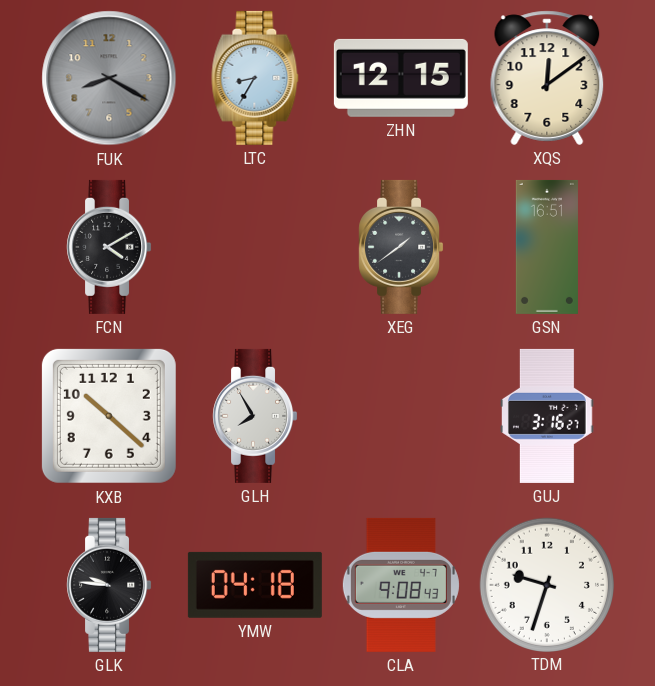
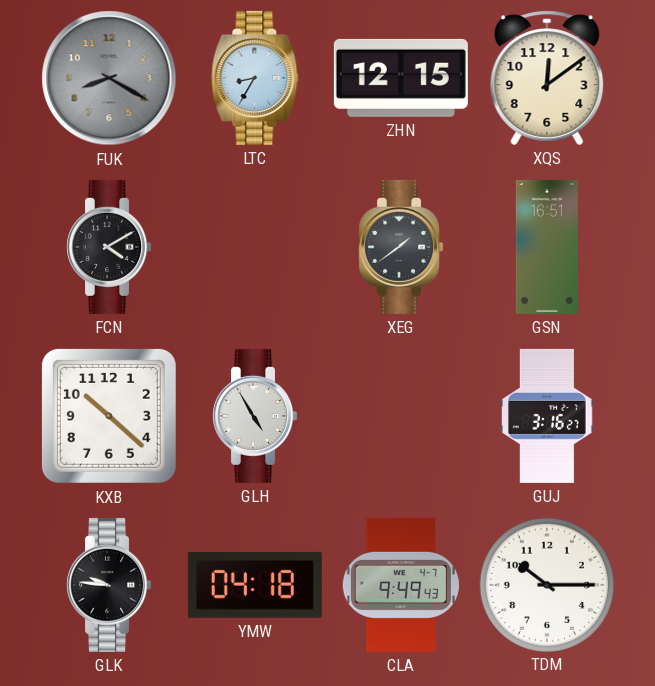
GLH: 7:55 -> 4:55 (255, 416)
CLA: 9:08 -> 9:49 (401, 585)
TDM: 9:33 -> 10:15 (546, 584)
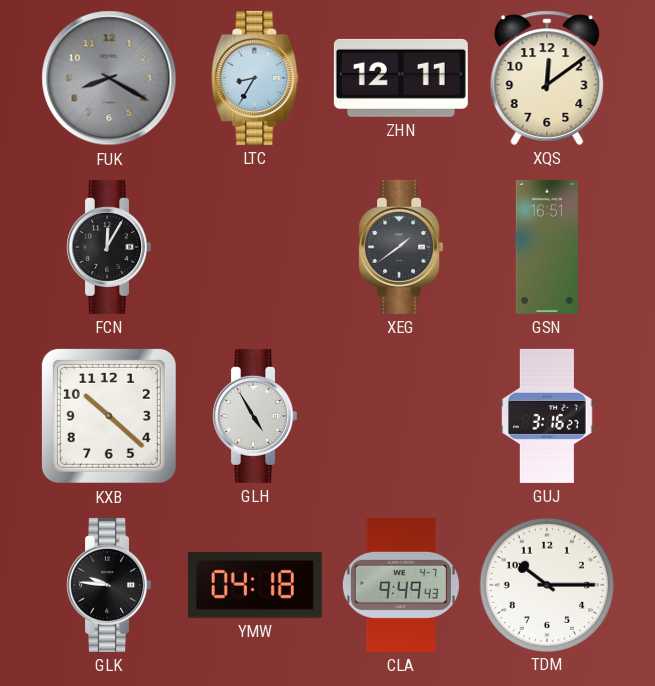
ZHN: 12:15 -> 12:11 (401, 78)
FCN: 4:10 -> 12:05 (109, 247)
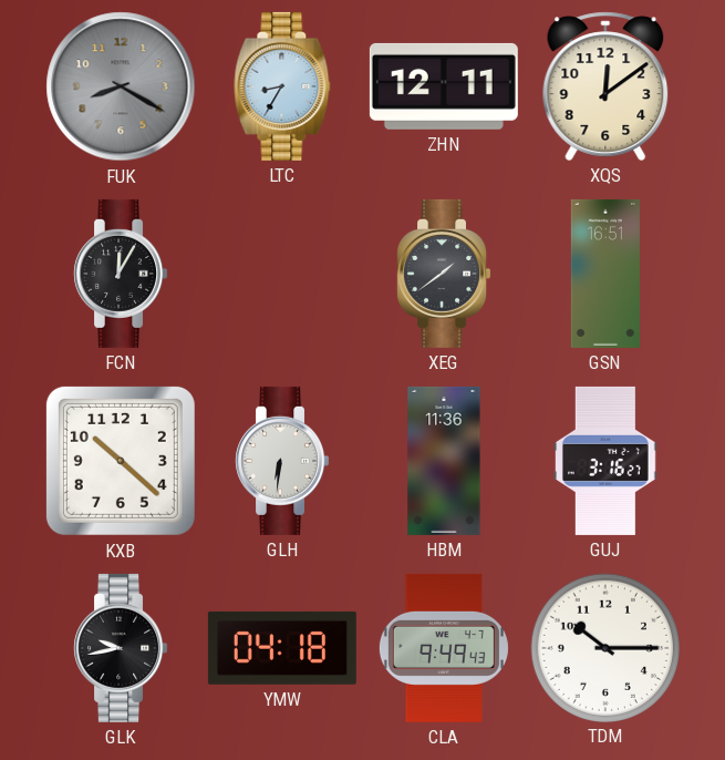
GLH: 4:55 -> 6:31 (282, 461)
HBM: none -> 11:36 (444, 461)
GLK: 9:46 -> 9:43 (121, 648)
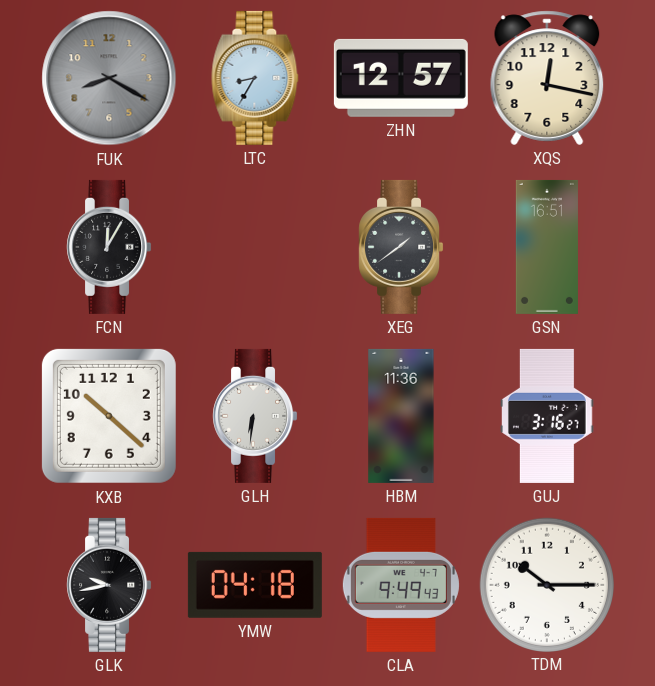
ZHN: 12:11 -> 12:57 (401, 78)
XQS: 12:09 -> 12:17 (547, 78)
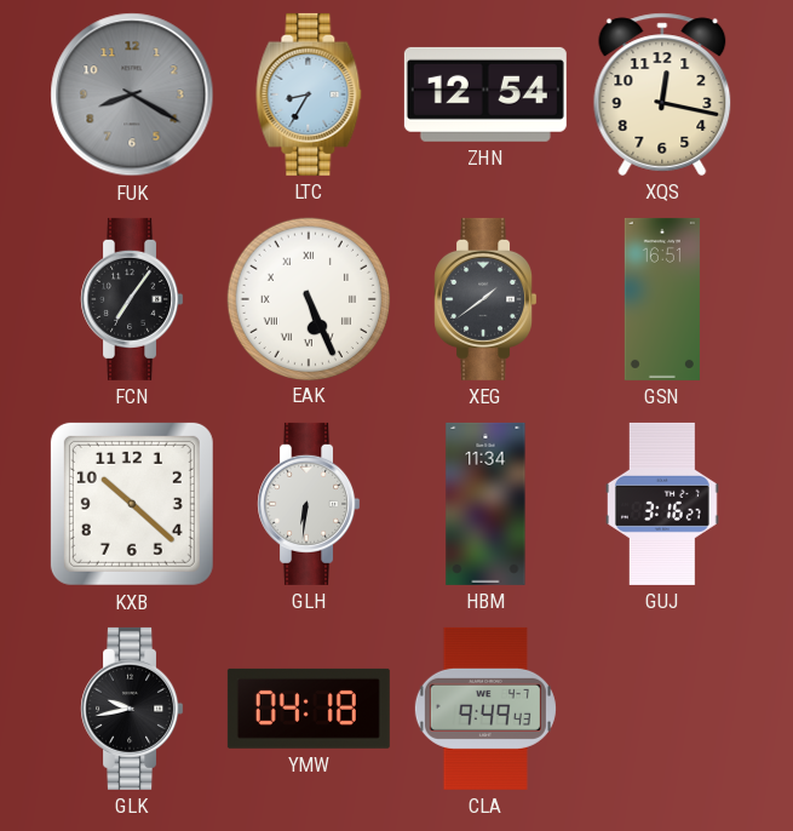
ZHN: 12:57 -> 12:54 (485, 94)
FCN: 12:05 -> 7:06 (132, 299)
EAK: none -> 5:26 (308, 298)
HBM: 11:36 -> 11:34 (485, 504)
TDM: 10:15 -> none (546, 584)
